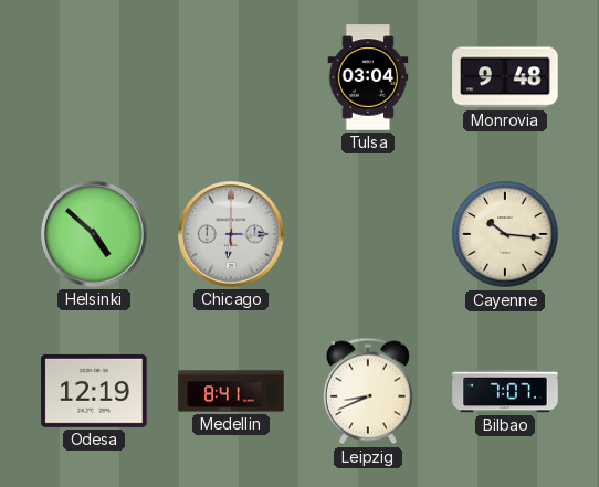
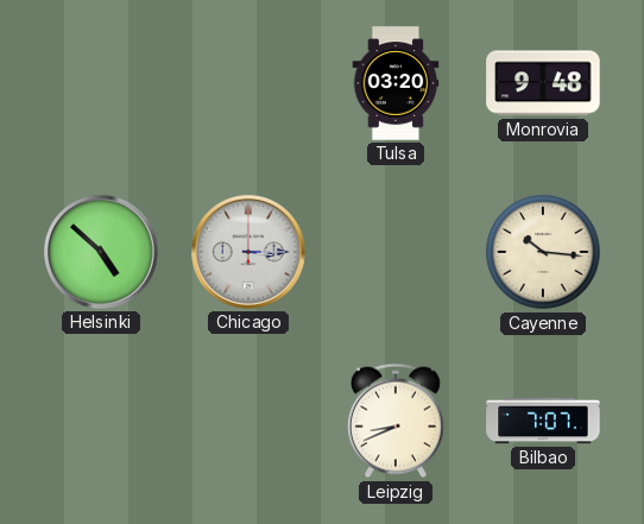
Tulsa: 03:04 -> 03:20 (396, 83)
Chicago: 6:15 -> 3:15 (248, 252)
Odesa: 12:19 -> none (94, 391)
Medellin: 8:41 -> none (231, 391)
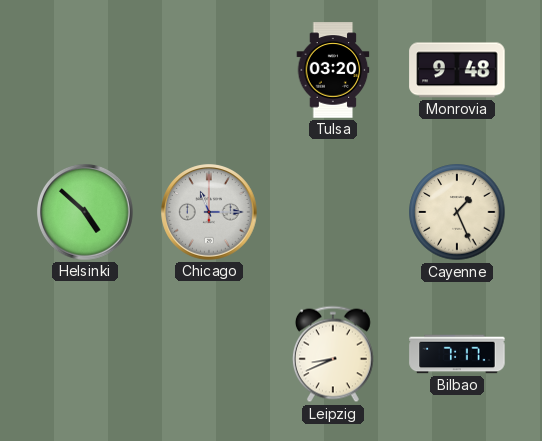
Chicago: 3:15 -> 11:15 (209, 212)
Cayenne: 10:16 -> 1:26 (457, 212)
Bilbao: 7:07 -> 7:17 (457, 354)
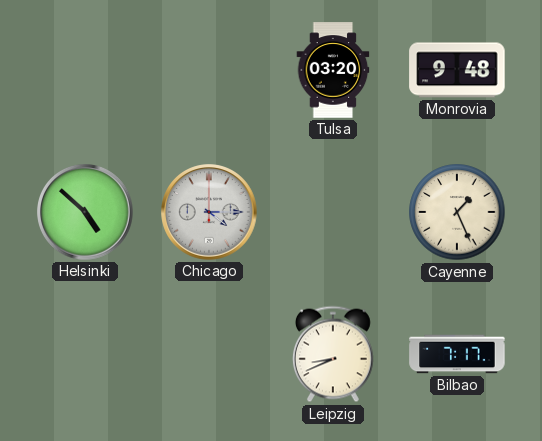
Chicago: 11:15 -> 4:15 (209, 212)
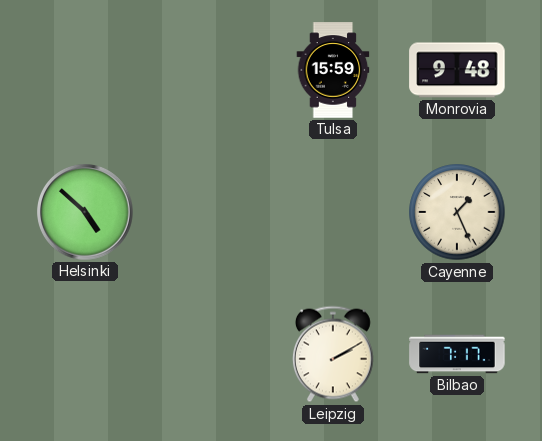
Tulsa: 03:20 -> 15:59 (333, 70)
Chicago: 4:15 -> none (209, 212)
Leipzig: 8:41 -> 2:10 (333, 354)
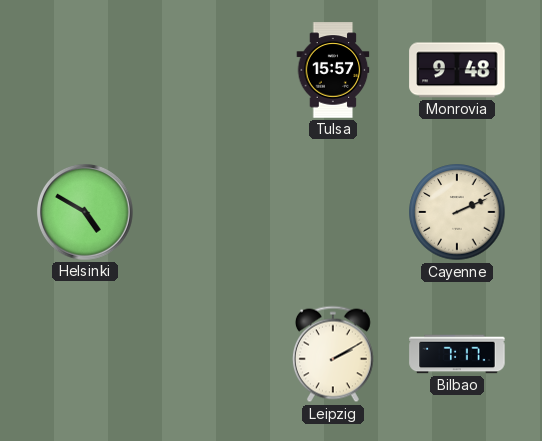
Tulsa: 15:59 -> 15:57 (333, 70)
Helsinki: 4:52 -> 4:50 (85, 212)
Cayenne: 1:26 -> 2:11 (457, 212)
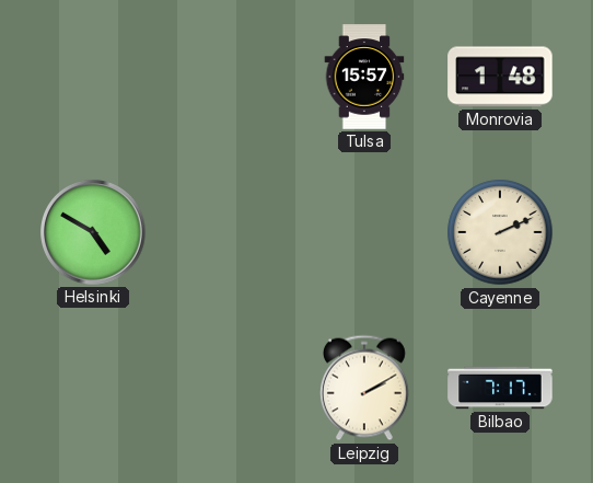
Monrovia: 9:48 -> 1:48 (500, 77)
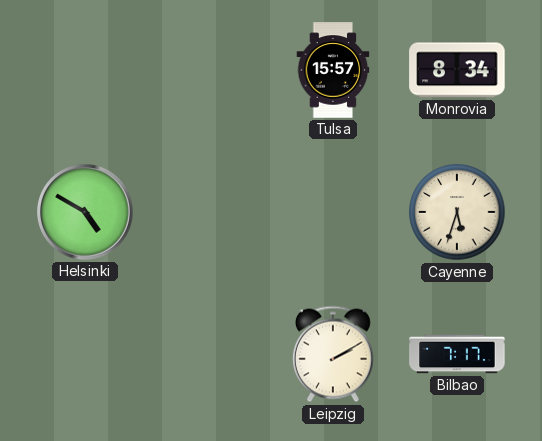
Monrovia: 1:48 -> 8:34 (457, 70)
Cayenne: 2:11 -> 5:33 (457, 212)
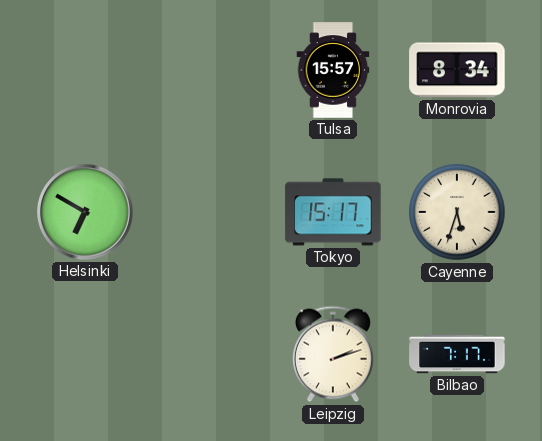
Helsinki: 4:50 -> 6:50 (85, 212)
Tokyo: none -> 15:17 (333, 212)
Leipzig: 2:10 -> 2:12 (333, 354)
